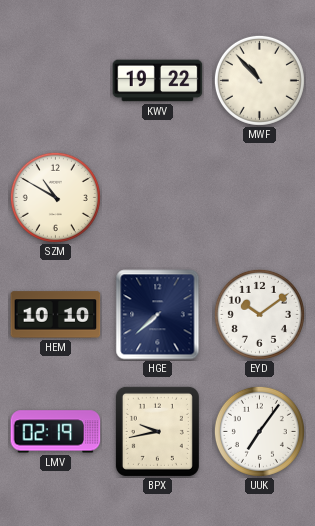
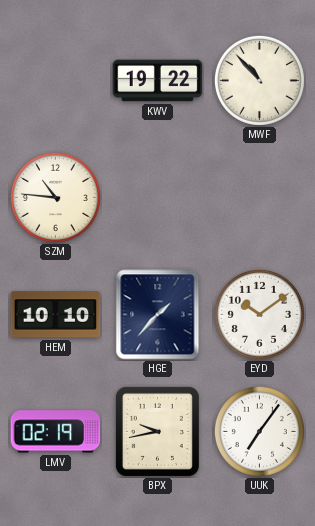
SZM: 10:50 -> 10:46 (55, 197)
HGE: 7:38 -> 1:37 (158, 315)
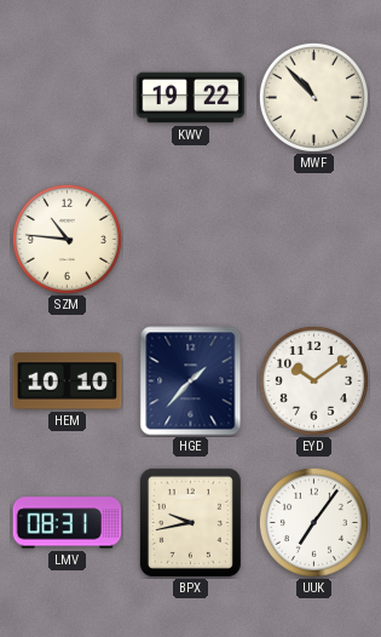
LMV: 02:19 -> 08:31 (68, 523)
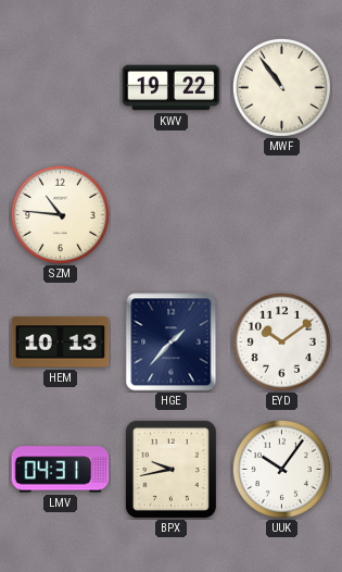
MWF: 10:53 -> 10:54 (281, 87)
HEM: 10:10 -> 10:13 (61, 343)
LMV: 08:31 -> 04:31 (61, 470)
UUK: 7:06 -> 10:06 (281, 469)
